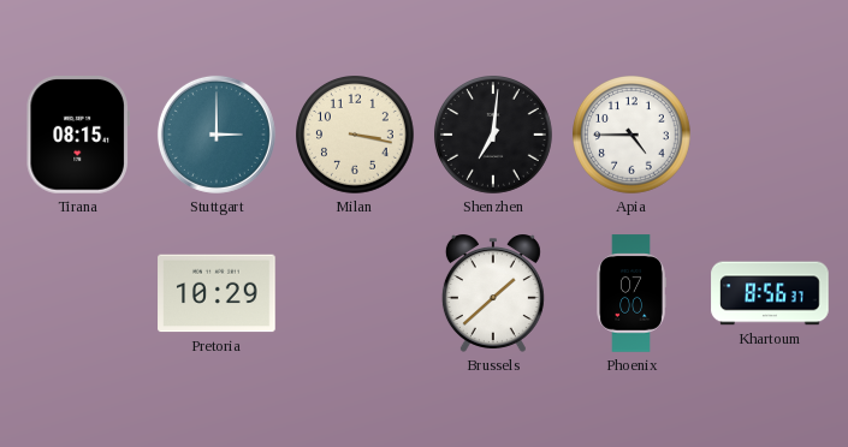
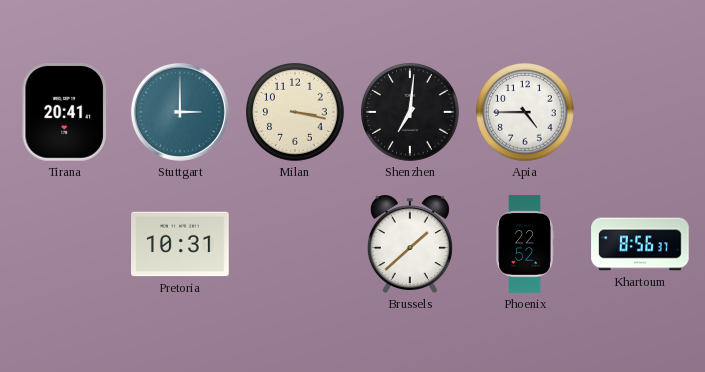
Tirana: 08:15 -> 20:41 (65, 112)
Pretoria: 10:29 -> 10:31 (180, 244)
Phoenix: 07:00 -> 22:52 (525, 244)
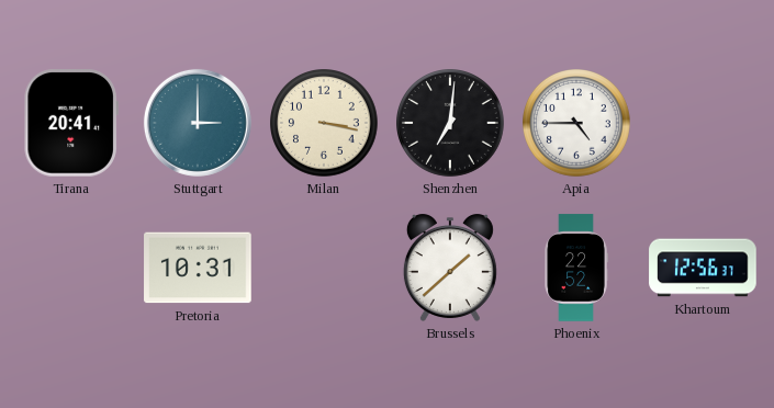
Khartoum: 8:56 -> 12:56 (703, 268)
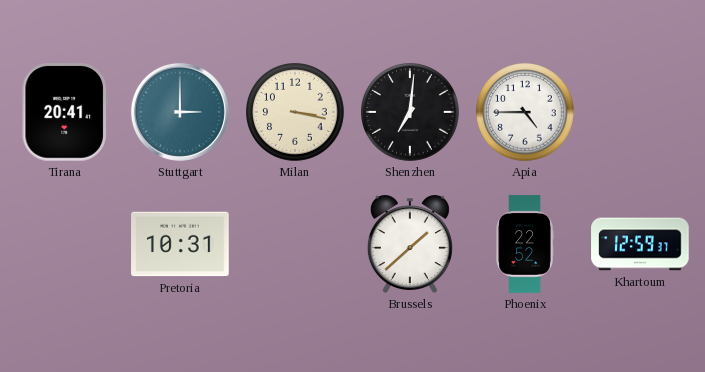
Khartoum: 12:56 -> 12:59 (640, 244)
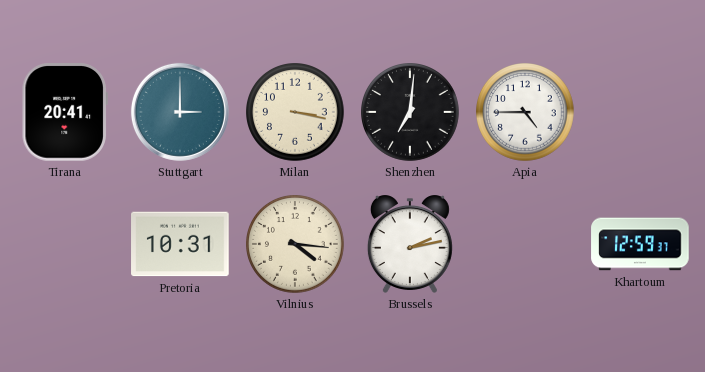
Vilnius: none -> 4:16 (296, 245)
Brussels: 1:38 -> 2:13 (410, 244)
Phoenix: 22:52 -> none (525, 244)
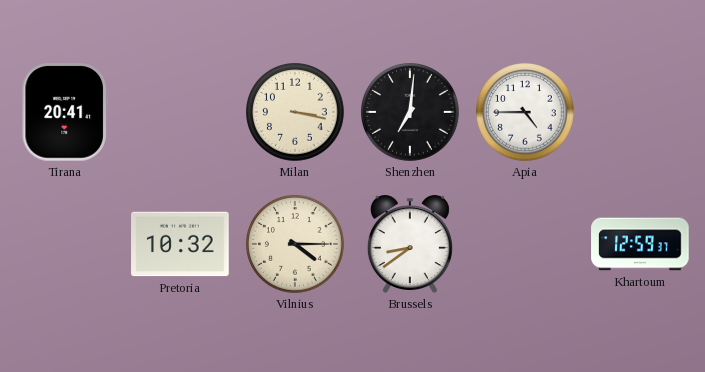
Stuttgart: 3:00 -> none (180, 112)
Pretoria: 10:31 -> 10:32 (180, 244)
Vilnius: 4:16 -> 4:15 (296, 245)
Brussels: 2:13 -> 8:39 (410, 244)
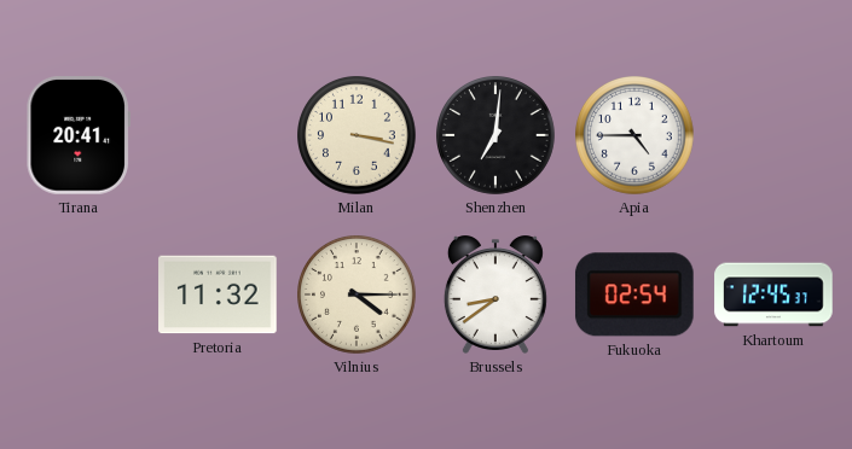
Pretoria: 10:32 -> 11:32 (218, 295)
Fukuoka: none -> 02:54 (634, 295)
Khartoum: 12:59 -> 12:45 (773, 295)
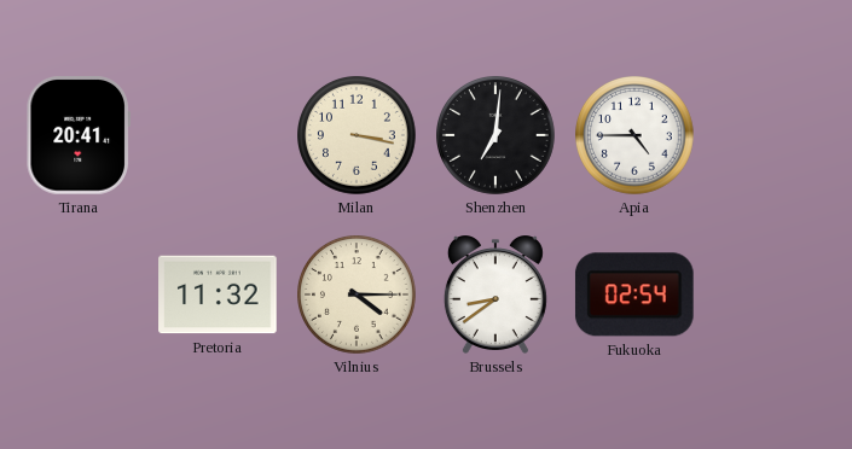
Khartoum: 12:45 -> none (773, 295)
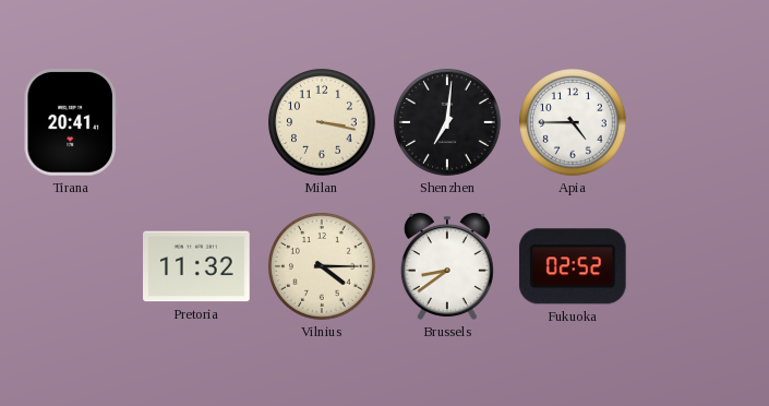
Fukuoka: 02:54 -> 02:52 (573, 266)
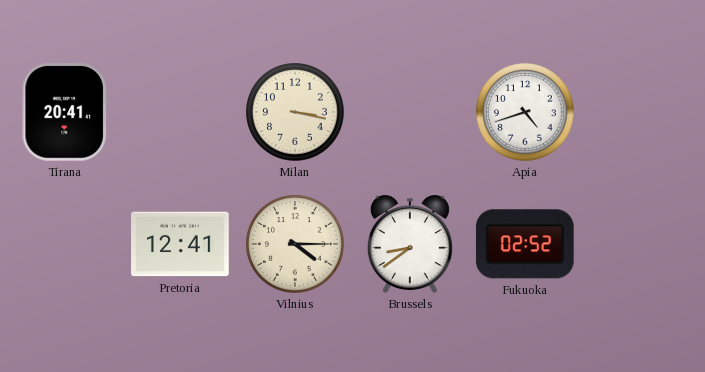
Shenzhen: 7:01 -> none (448, 123)
Apia: 4:45 -> 4:42 (526, 113)
Pretoria: 11:32 -> 12:41 (180, 244)
